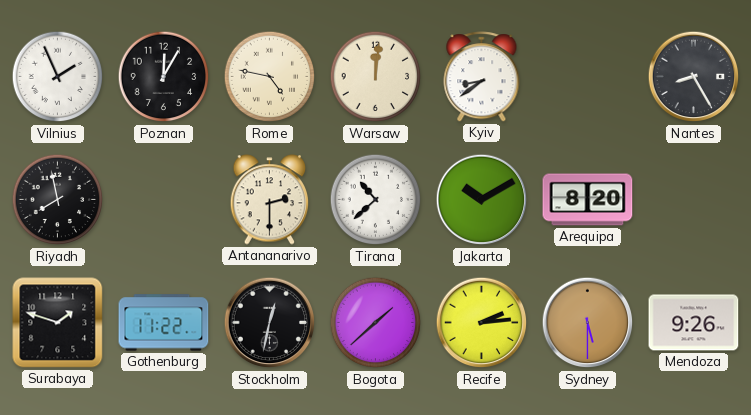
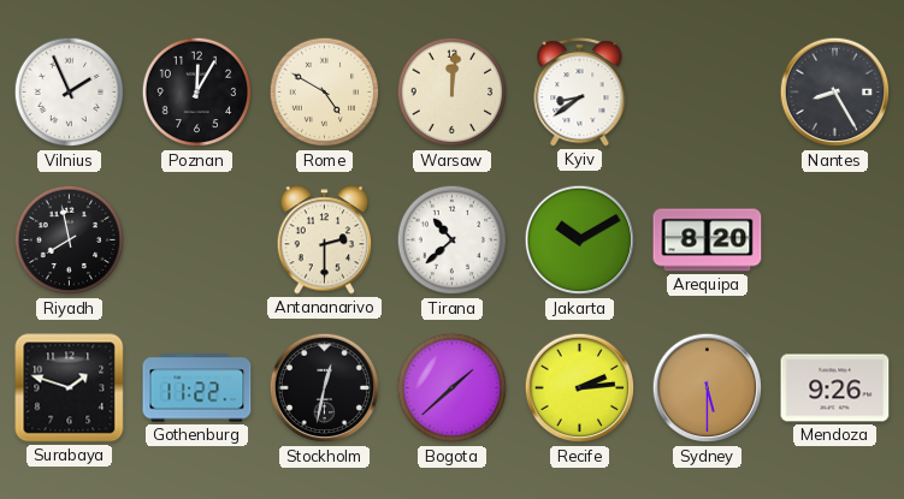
Rome: 4:47 -> 4:50 (325, 93)
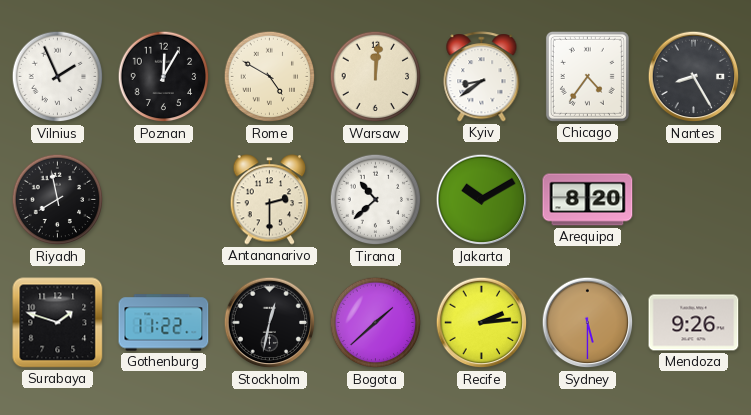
Chicago: none -> 4:36 (587, 76)
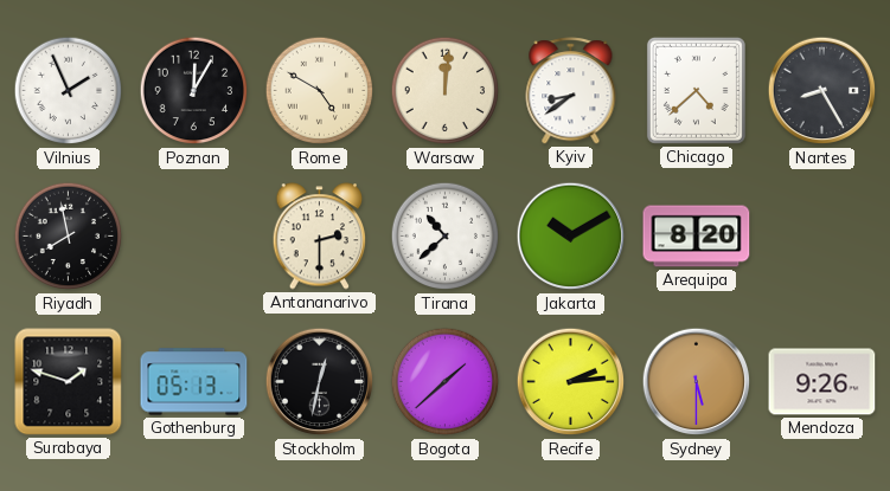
Chicago: 4:36 -> 4:38 (696, 90)
Gothenburg: 11:22 -> 05:13 (194, 382)
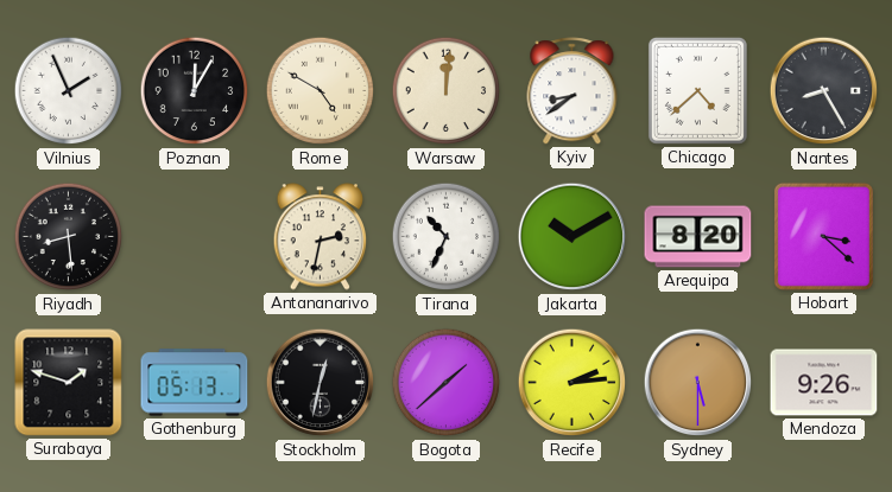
Riyadh: 7:58 -> 8:29 (69, 237)
Antananarivo: 2:30 -> 2:32 (321, 237)
Tirana: 10:38 -> 10:34 (447, 237)
Hobart: none -> 3:22 (823, 236)
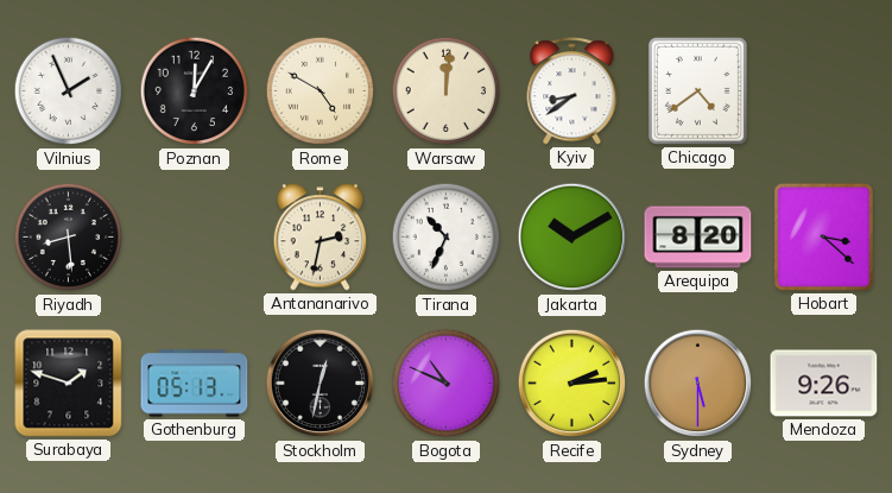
Chicago: 4:38 -> 4:39 (697, 90)
Nantes: 8:25 -> none (824, 91)
Bogota: 1:38 -> 10:49 (447, 384)
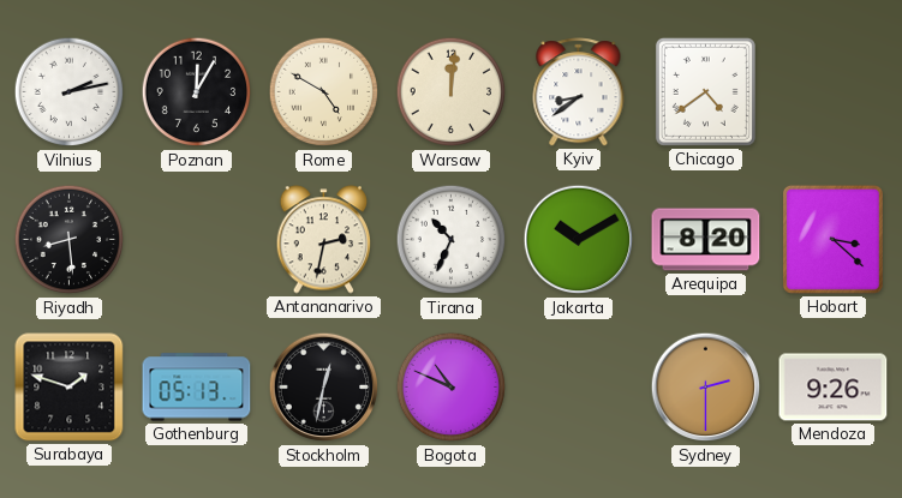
Vilnius: 1:56 -> 2:13 (70, 92)
Recife: 2:14 -> none (572, 384)
Sydney: 5:30 -> 2:30 (706, 388)
